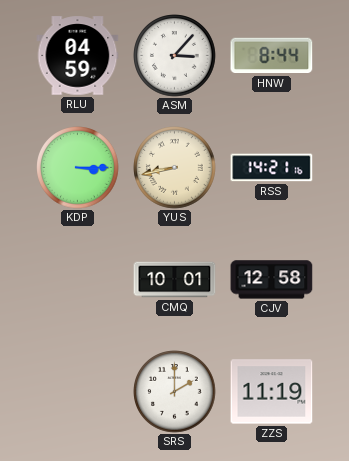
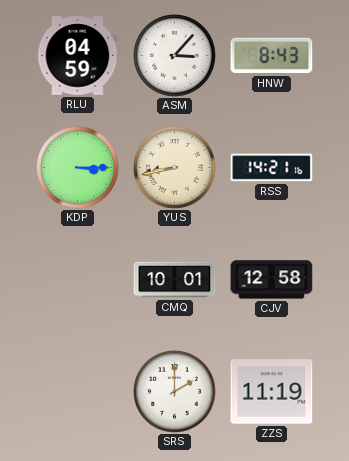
HNW: 8:44 -> 8:43 (272, 56)
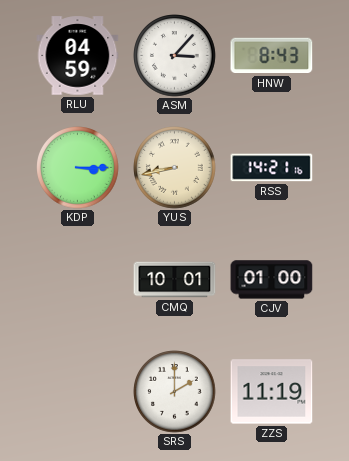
CJV: 12:58 -> 01:00 (272, 280)
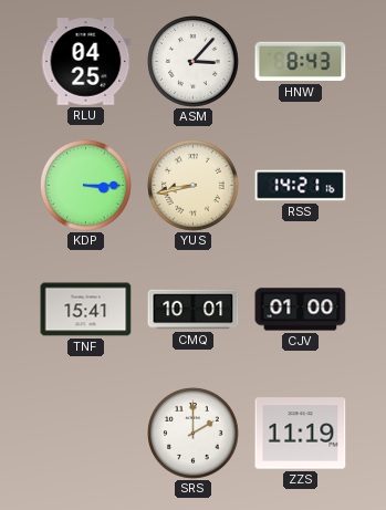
RLU: 04:59 -> 04:25 (86, 62)
TNF: none -> 15:41 (86, 310)
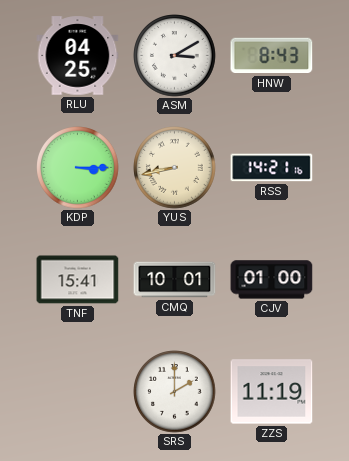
ASM: 3:07 -> 3:10 (175, 56)
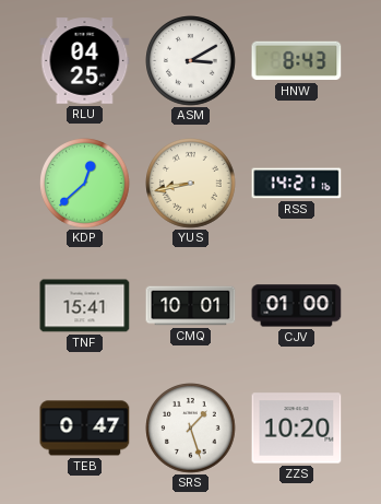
KDP: 3:15 -> 12:38 (85, 184)
TEB: none -> 0:47 (85, 429)
SRS: 2:00 -> 1:27 (191, 429)
ZZS: 11:19 -> 10:20 (297, 429)
